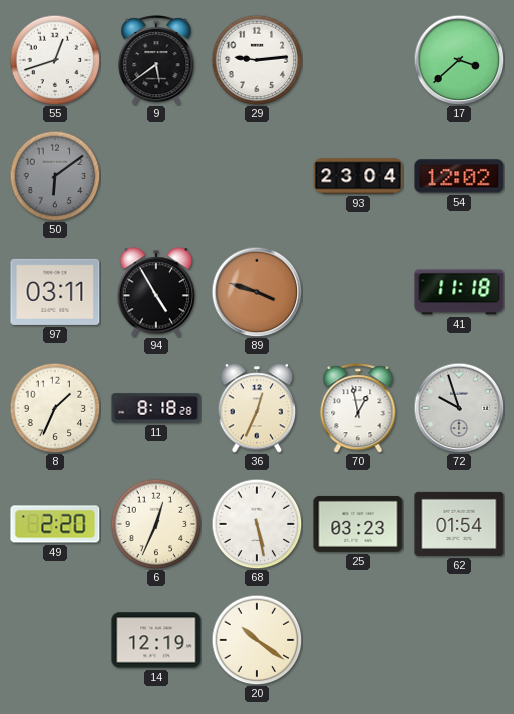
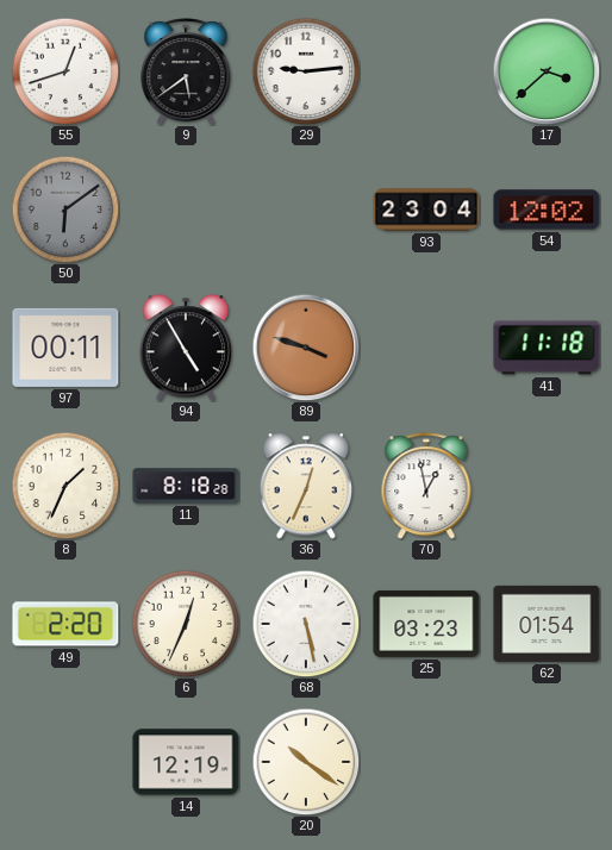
97: 03:11 -> 00:11 (65, 348)
72: 9:57 -> none (459, 408)
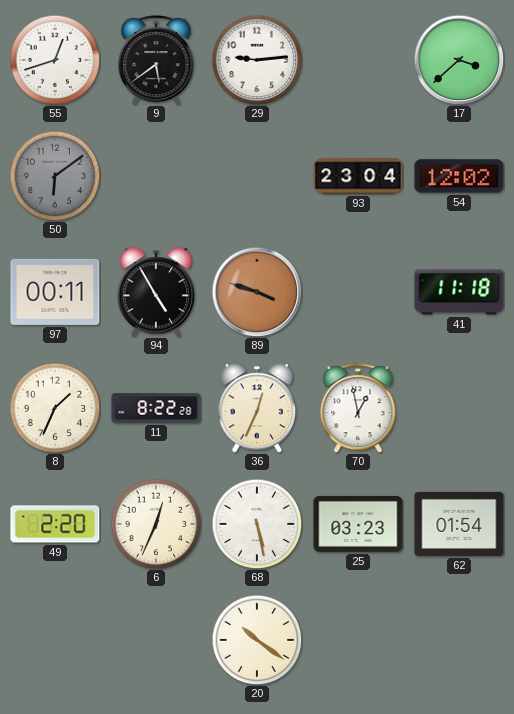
11: 8:18 -> 8:22 (156, 408)
14: 12:19 -> none (186, 762)
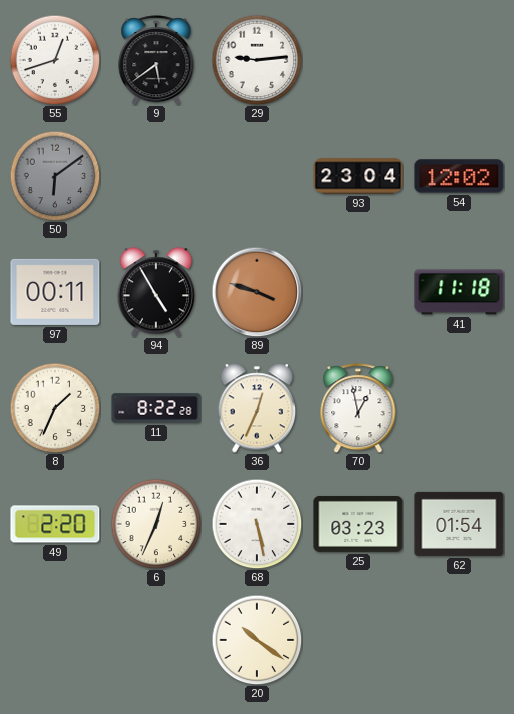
17: 3:38 -> none (459, 60)
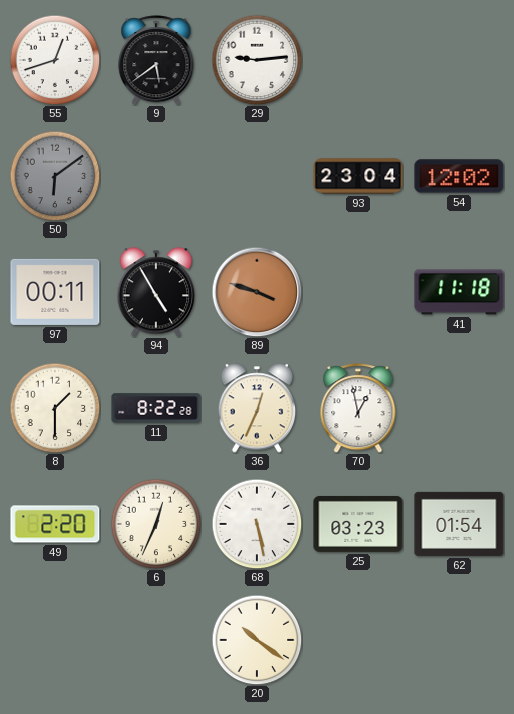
8: 1:34 -> 1:30 (55, 408)
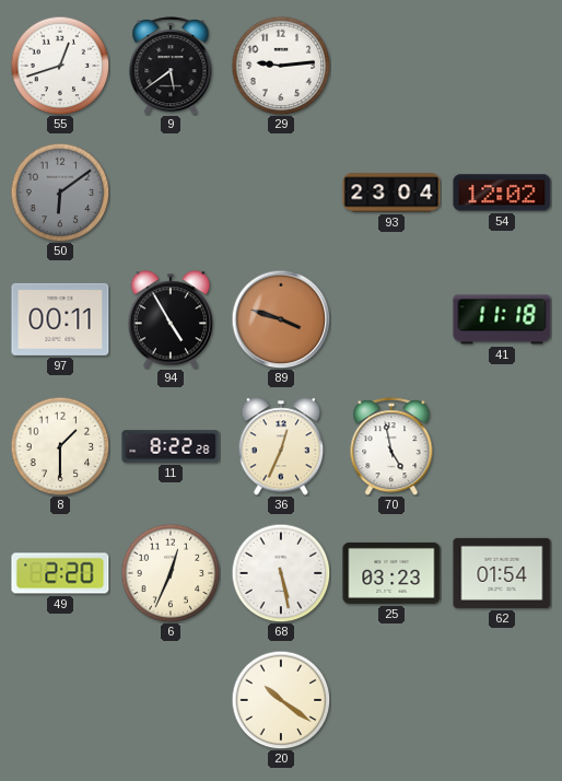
70: 12:58 -> 4:58 (391, 446)
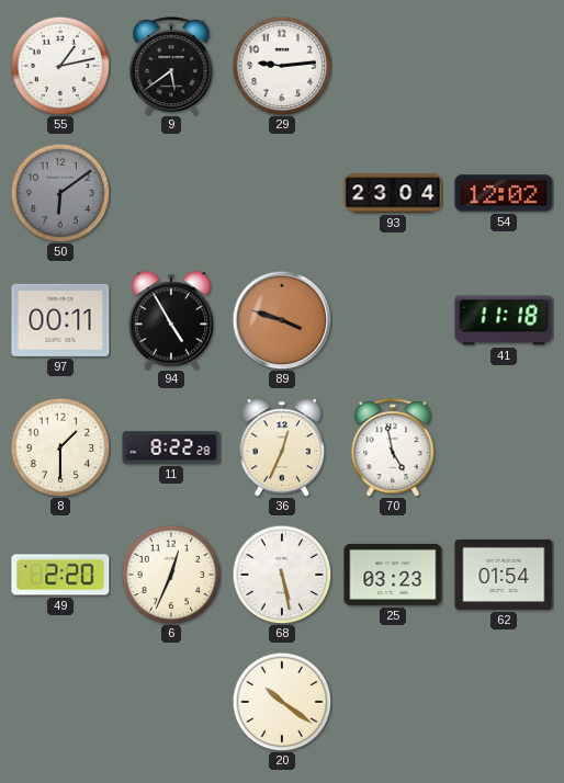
55: 12:42 -> 1:13 (60, 66)
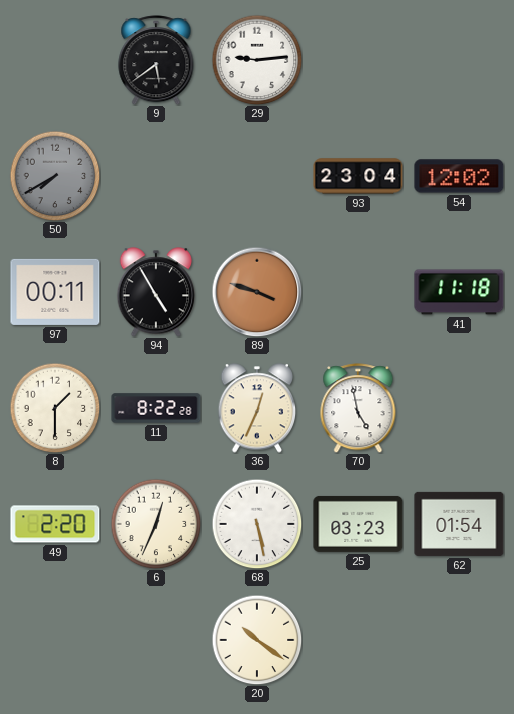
55: 1:13 -> none (60, 66)
50: 6:09 -> 7:40 (55, 176)
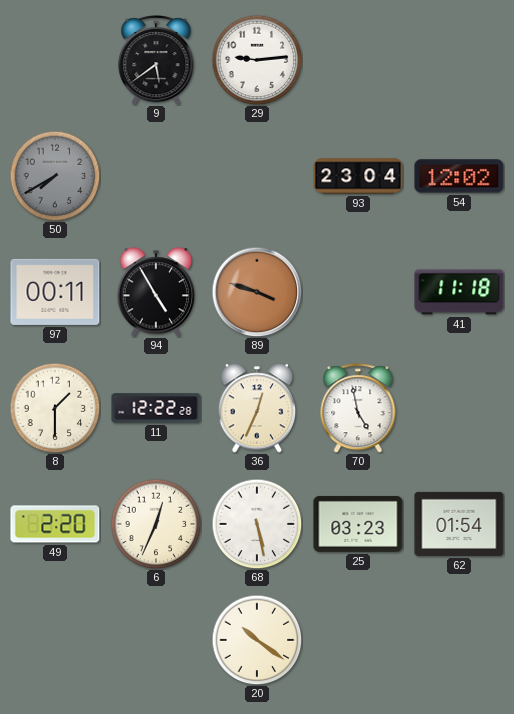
11: 8:22 -> 12:22 (156, 408)
